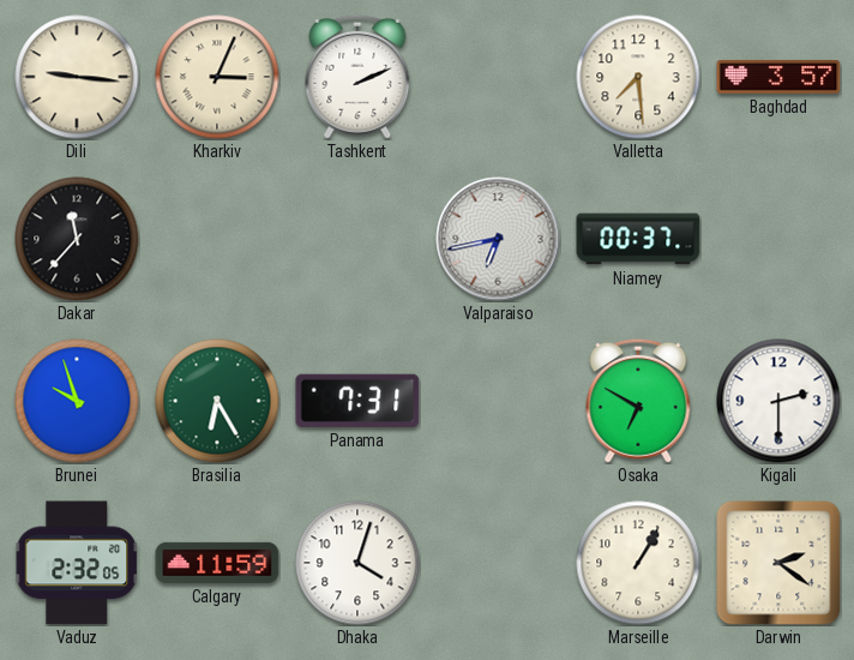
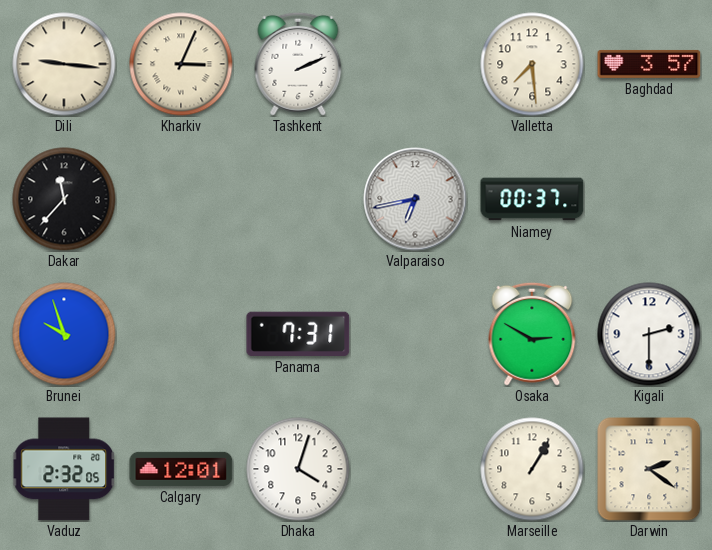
Brasilia: 6:25 -> none (217, 401)
Osaka: 6:50 -> 2:50 (532, 334)
Calgary: 11:59 -> 12:01 (181, 469)
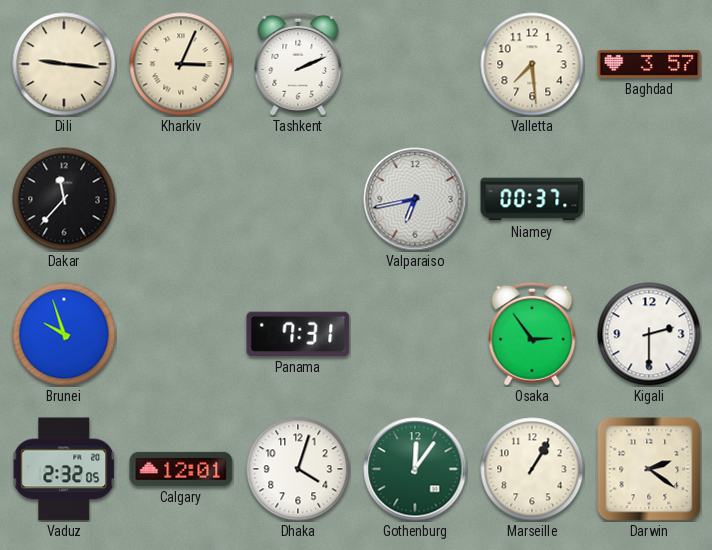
Osaka: 2:50 -> 2:54 (532, 334)
Gothenburg: none -> 12:06 (415, 469)
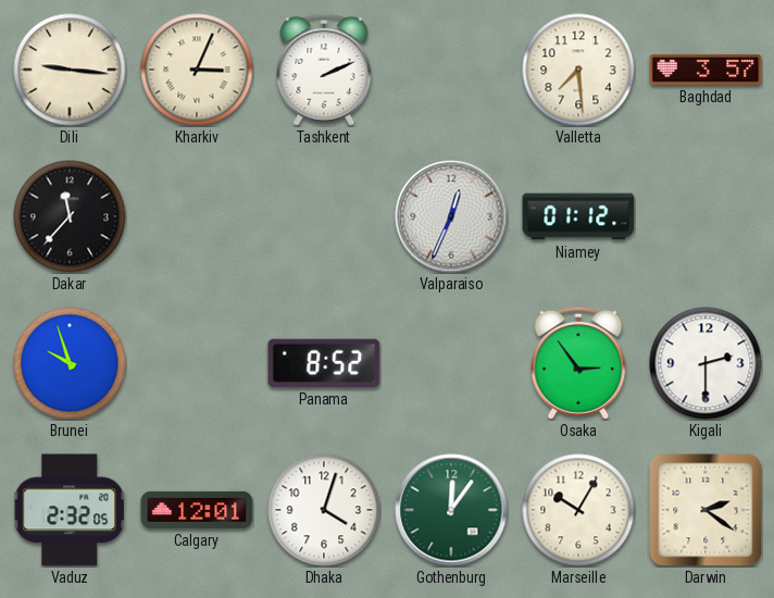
Valparaiso: 6:43 -> 12:34 (451, 216)
Niamey: 00:37 -> 01:12 (578, 216)
Panama: 7:31 -> 8:52 (324, 363)
Marseille: 1:05 -> 10:05 (578, 510)
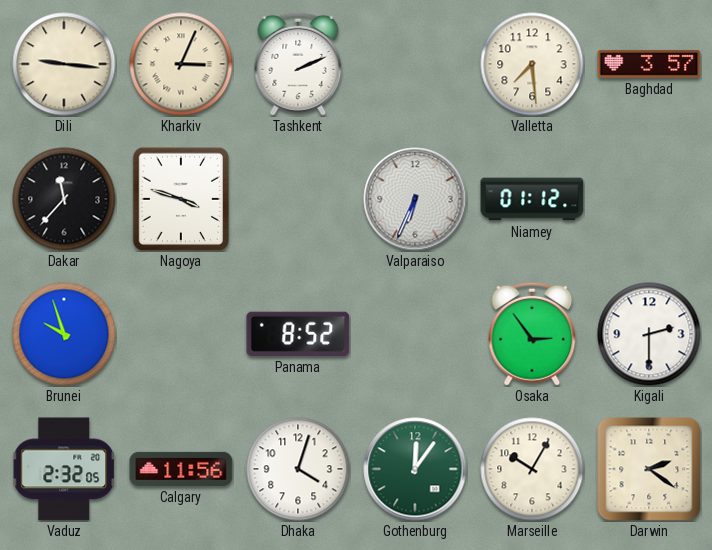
Nagoya: none -> 3:48 (181, 199)
Valparaiso: 12:34 -> 6:34 (415, 199)
Calgary: 12:01 -> 11:56 (181, 469)
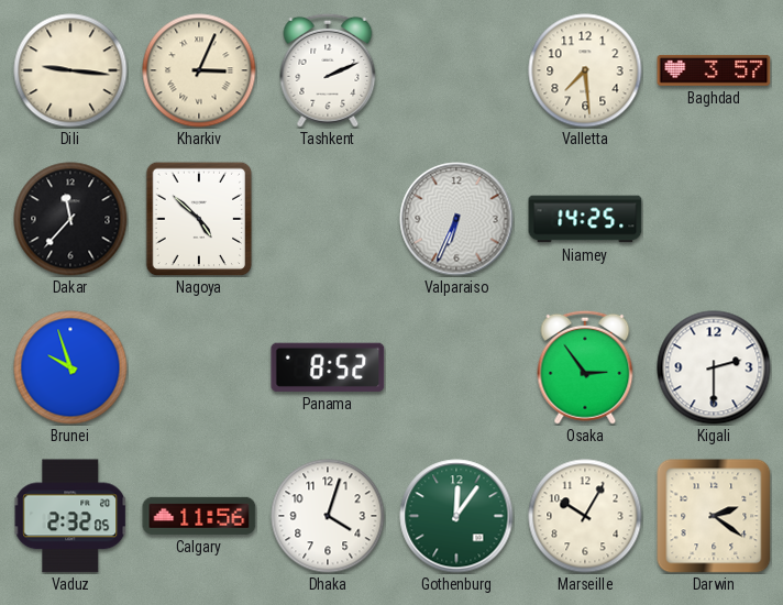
Nagoya: 3:48 -> 4:52 (199, 219)
Niamey: 01:12 -> 14:25 (585, 219)
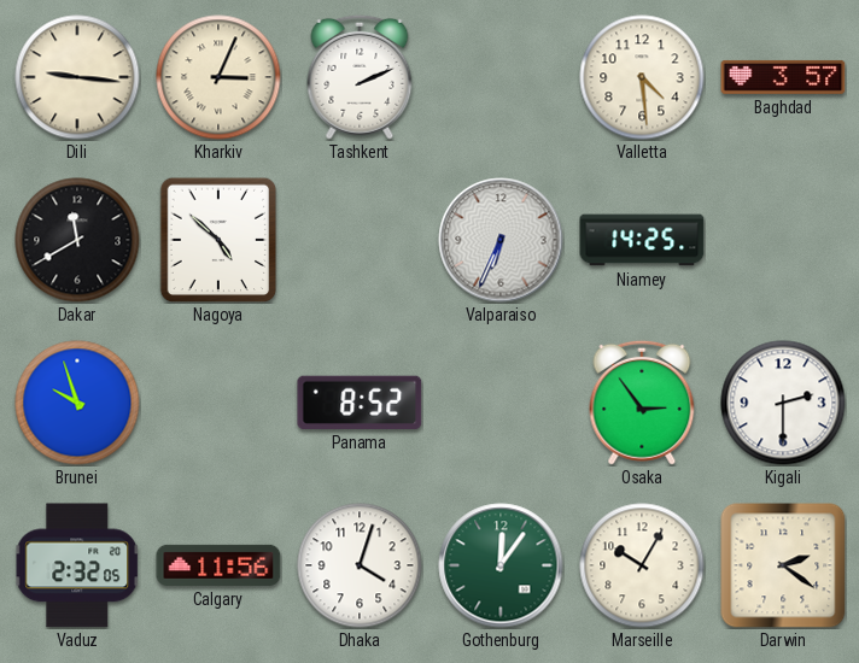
Valletta: 7:29 -> 4:29 (642, 77)
Dakar: 11:37 -> 11:40 (77, 240)
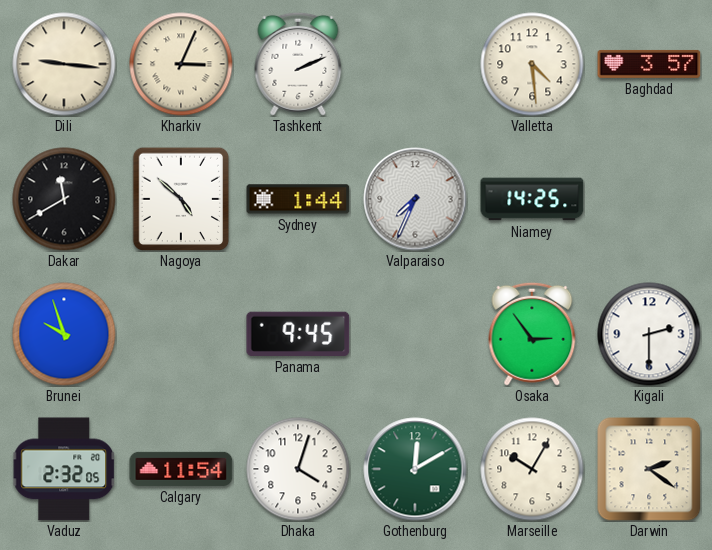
Sydney: none -> 1:44 (298, 199)
Valparaiso: 6:34 -> 7:34 (415, 199)
Panama: 8:52 -> 9:45 (298, 334)
Calgary: 11:56 -> 11:54 (181, 469)
Gothenburg: 12:06 -> 12:10 (415, 469)
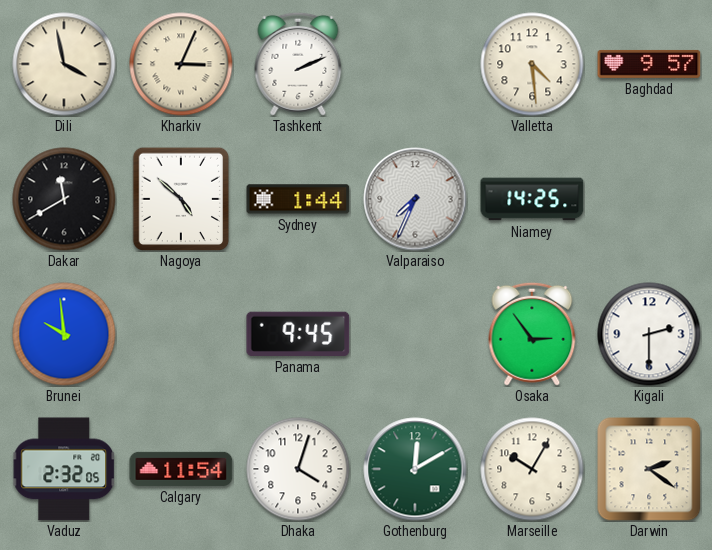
Dili: 9:16 -> 3:58 (64, 64)
Baghdad: 3:57 -> 9:57 (649, 64)
Brunei: 9:57 -> 9:59 (64, 334)
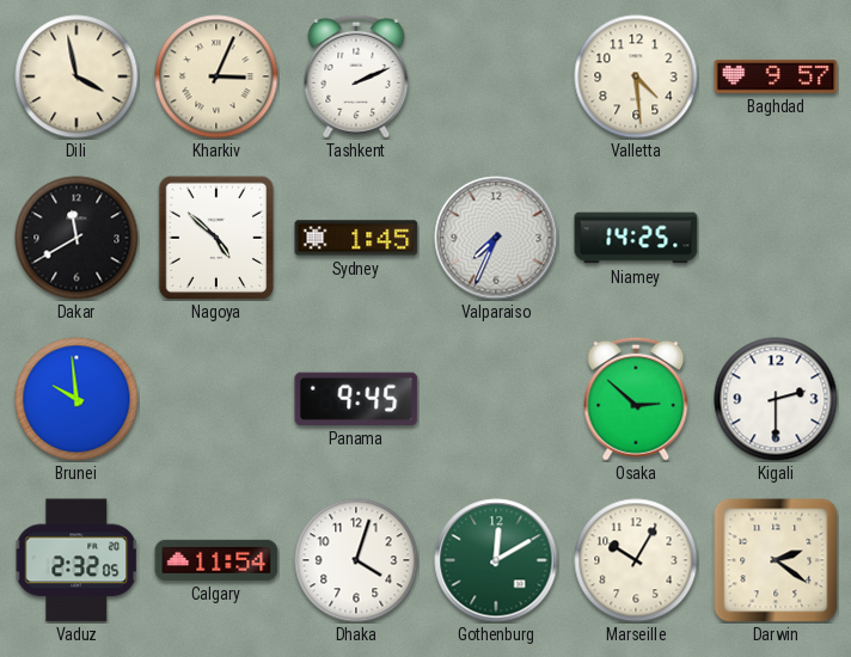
Sydney: 1:44 -> 1:45 (356, 238)
Osaka: 2:54 -> 2:52 (636, 399)
